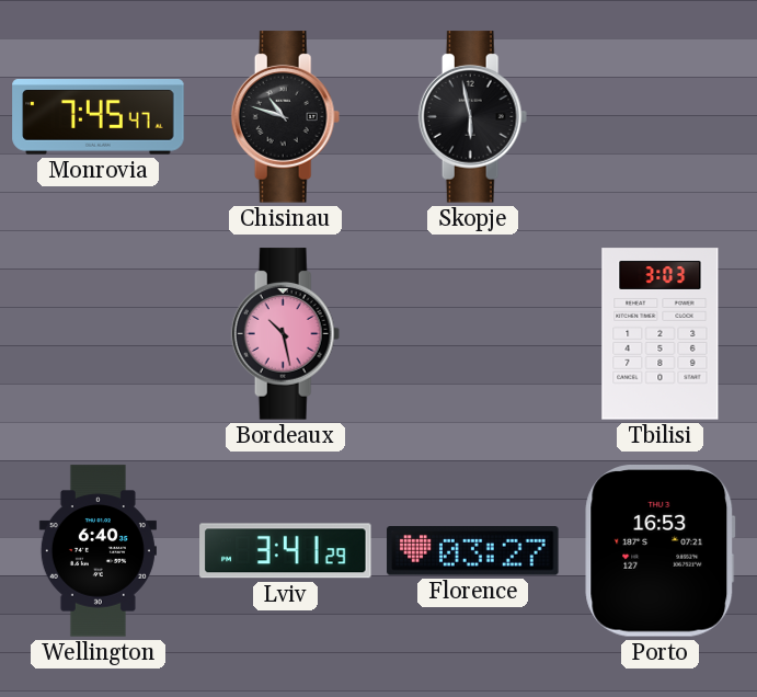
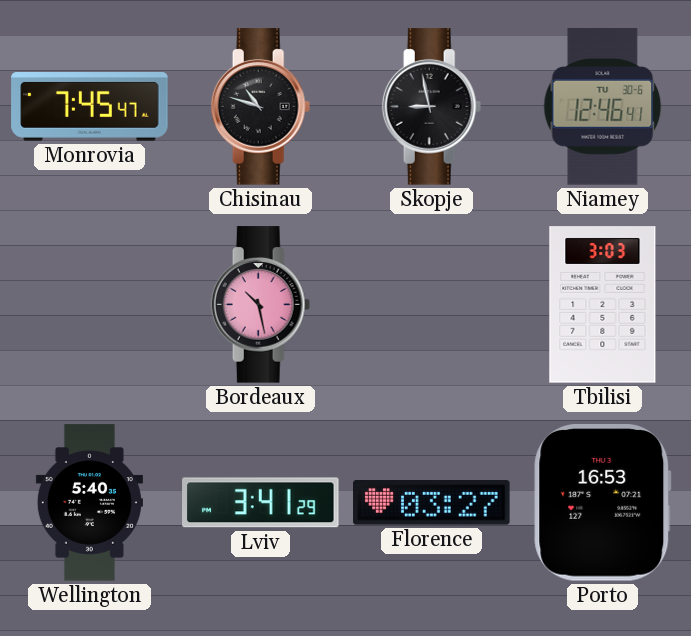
Skopje: 5:58 -> 8:58 (432, 107)
Niamey: none -> 12:46 (603, 107)
Wellington: 6:40 -> 5:40 (89, 503)
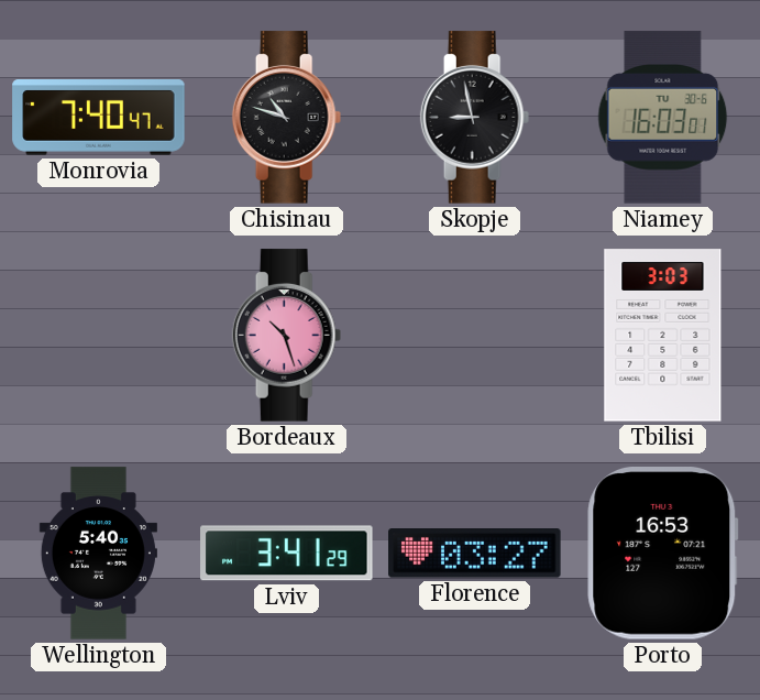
Monrovia: 7:45 -> 7:40 (99, 118)
Niamey: 12:46 -> 16:03 (663, 118)
Bordeaux: 10:28 -> 10:27 (287, 336)
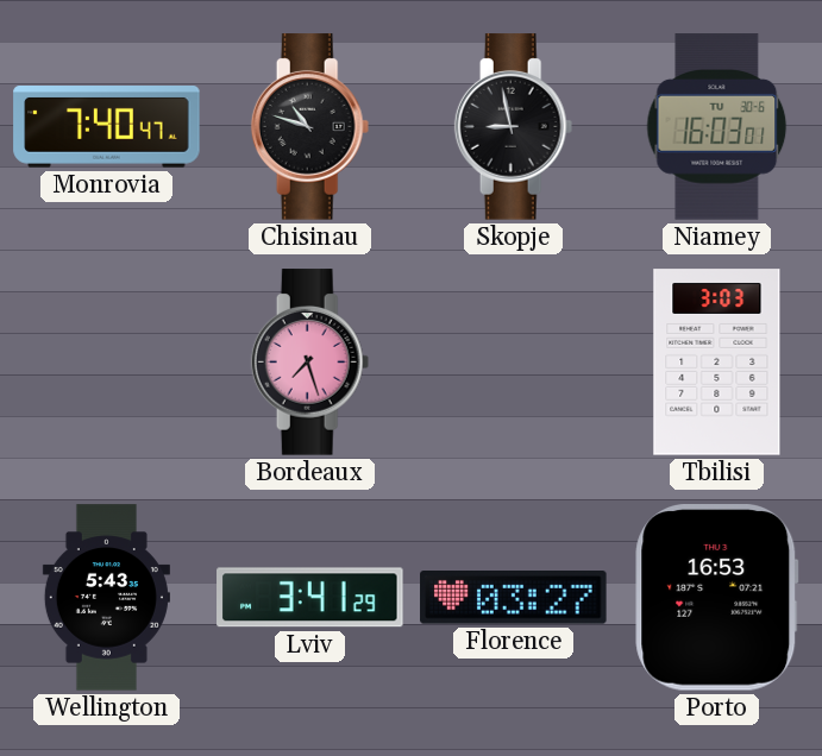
Bordeaux: 10:27 -> 7:27 (310, 363)
Wellington: 5:40 -> 5:43 (106, 598)
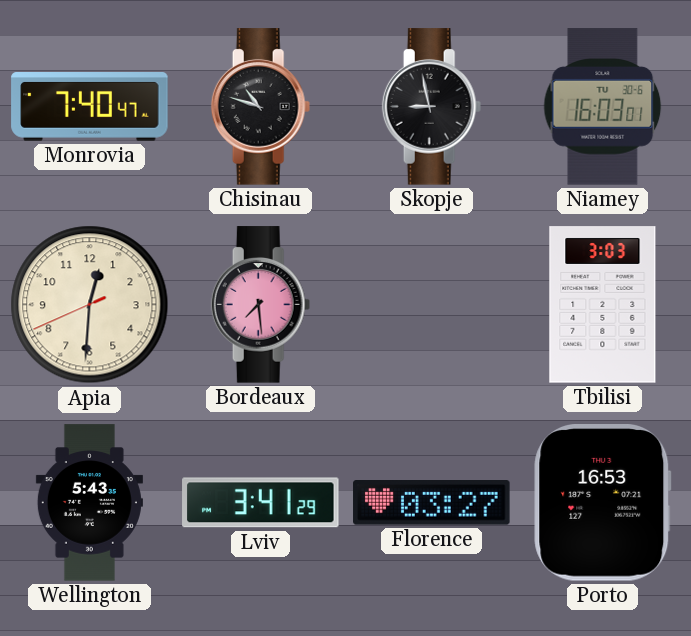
Apia: none -> 12:30 (90, 305)
Bordeaux: 7:27 -> 7:29 (261, 305)
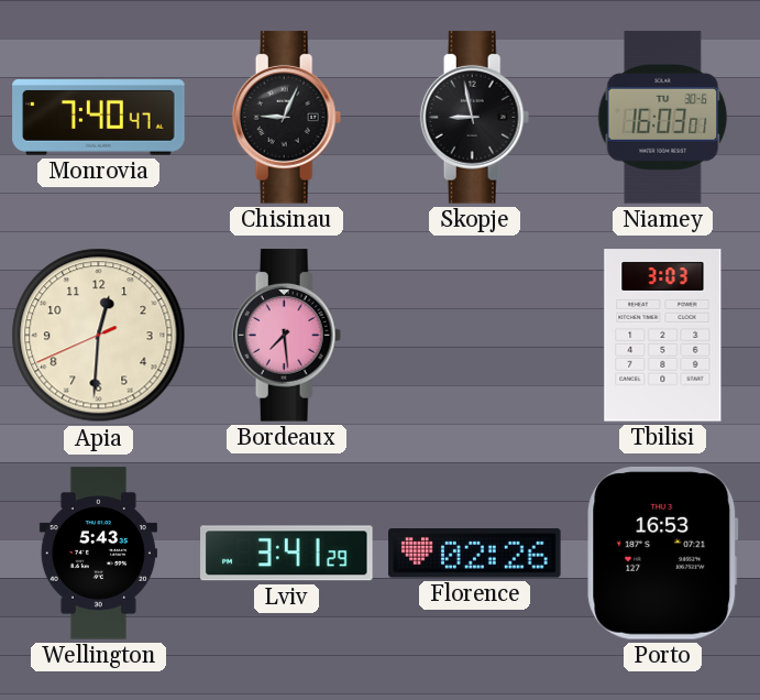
Chisinau: 10:48 -> 9:04 (287, 118)
Florence: 03:27 -> 02:26 (475, 554)
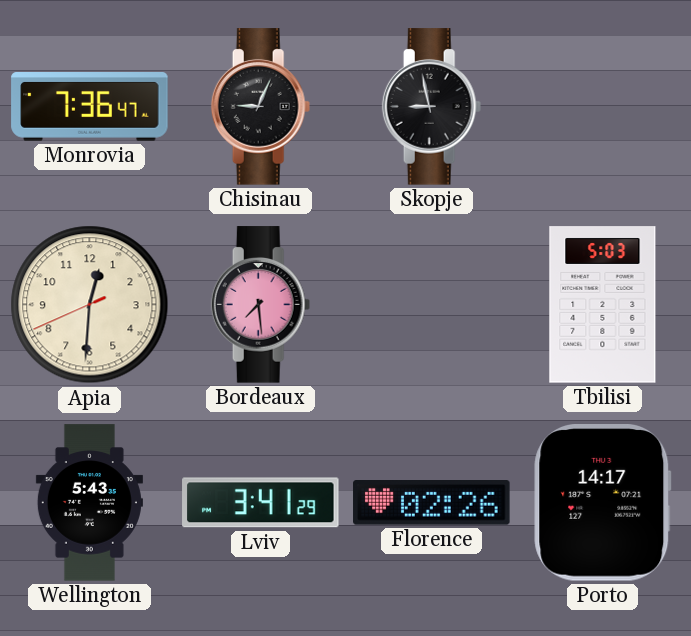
Monrovia: 7:40 -> 7:36 (90, 107)
Niamey: 16:03 -> none (663, 118)
Tbilisi: 3:03 -> 5:03 (603, 305)
Porto: 16:53 -> 14:17 (603, 503)
